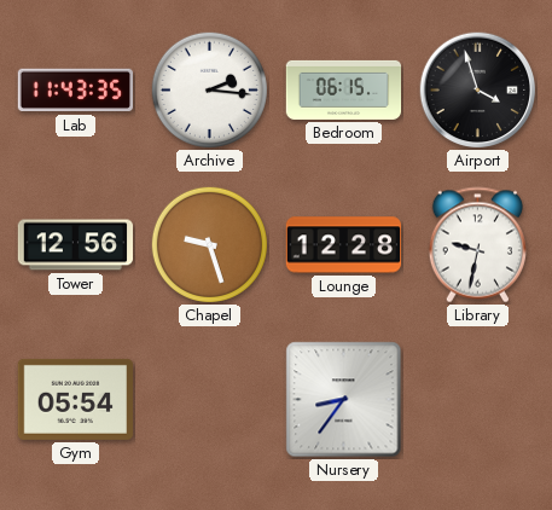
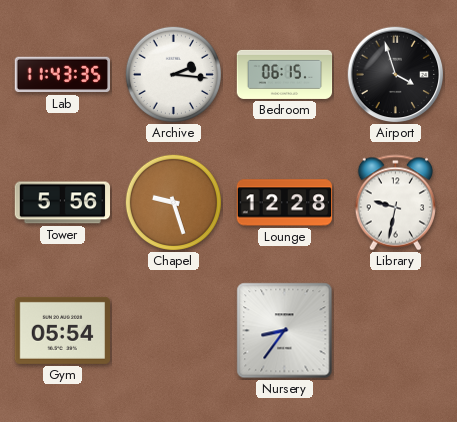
Tower: 12:56 -> 5:56 (62, 203)
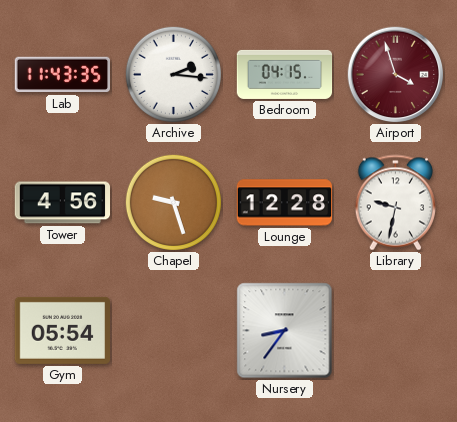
Bedroom: 06:15 -> 04:15 (285, 74)
Airport dial: black -> burgundy (396, 75)
Tower: 5:56 -> 4:56 (62, 203)
